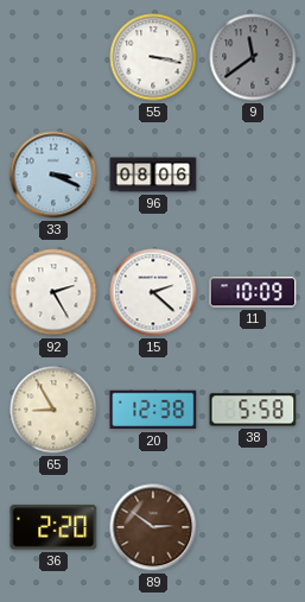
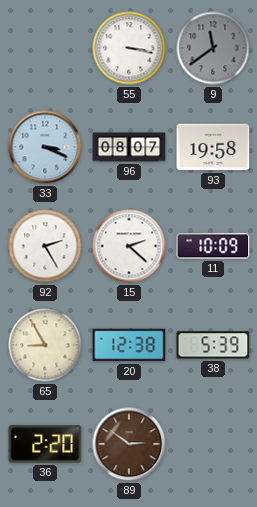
96: 08:06 -> 08:07 (129, 147)
93: none -> 19:58 (213, 147)
38: 5:58 -> 5:39 (213, 345)
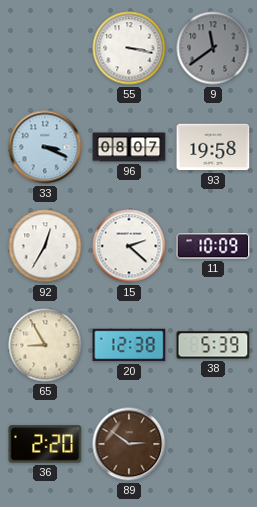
92: 2:25 -> 12:35 (45, 246)
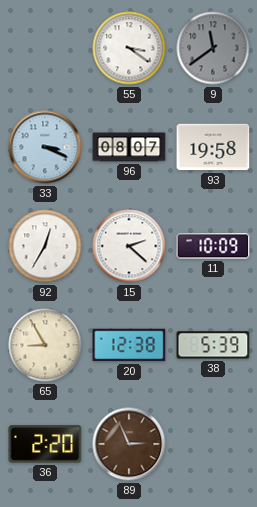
55: 3:17 -> 3:21 (129, 48)
89: 2:51 -> 2:56 (129, 444)
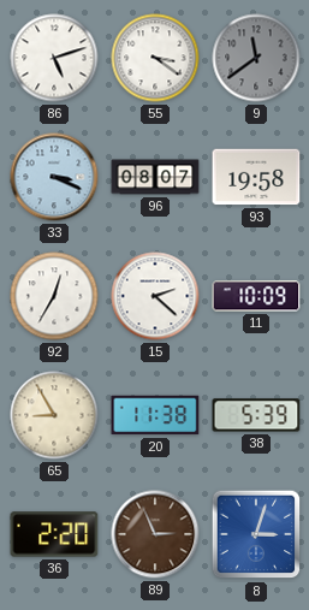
86: none -> 5:12 (54, 58)
20: 12:38 -> 11:38 (155, 415)
8: none -> 3:03 (256, 534)
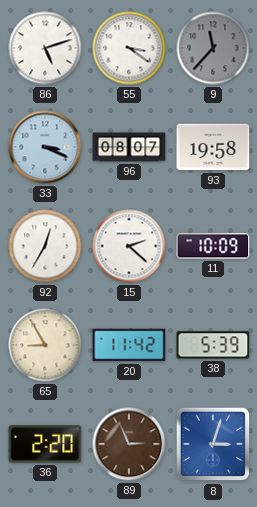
9: 11:39 -> 11:37 (213, 48)
20: 11:38 -> 11:42 (129, 345)
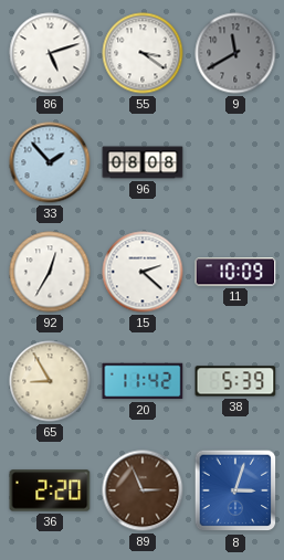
9: 11:37 -> 11:40 (235, 53)
33: 3:19 -> 1:53 (50, 162)
96: 08:07 -> 08:08 (143, 162)
93: 19:58 -> none (213, 147)
